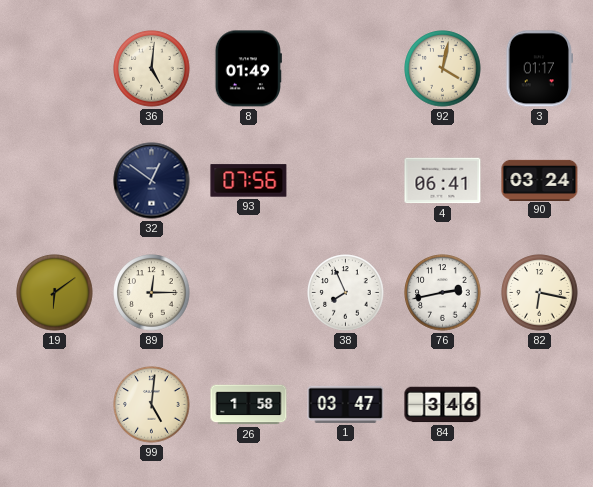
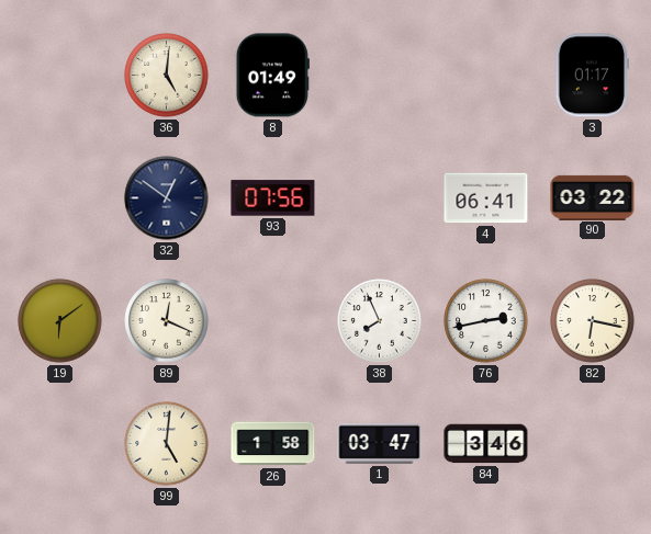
92: 4:02 -> none (443, 69)
90: 03:24 -> 03:22 (593, 197)
89: 12:15 -> 12:19 (167, 321)
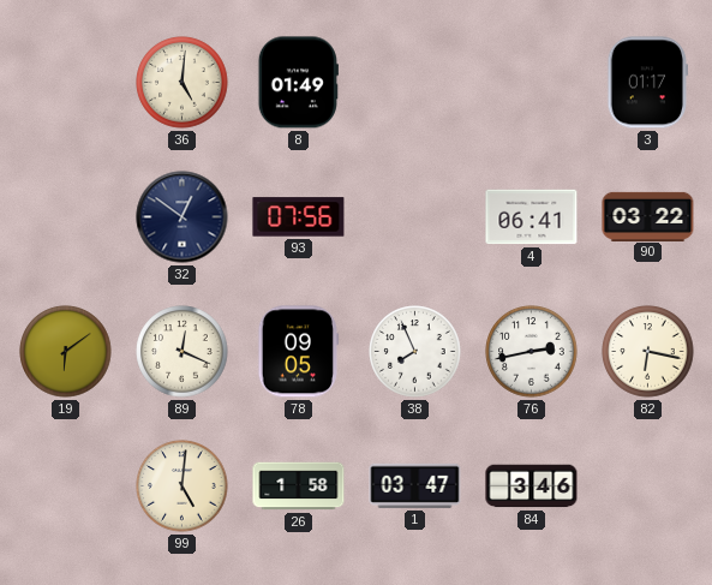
78: none -> 09:05 (299, 352)
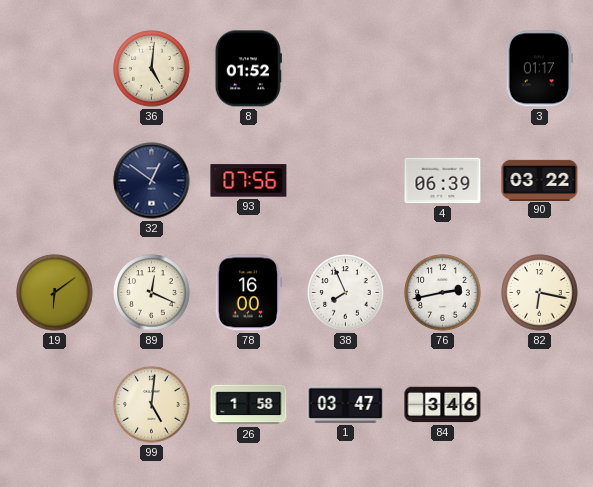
8: 01:49 -> 01:52 (248, 69)
4: 06:41 -> 06:39 (443, 181)
78: 09:05 -> 16:00 (249, 293)
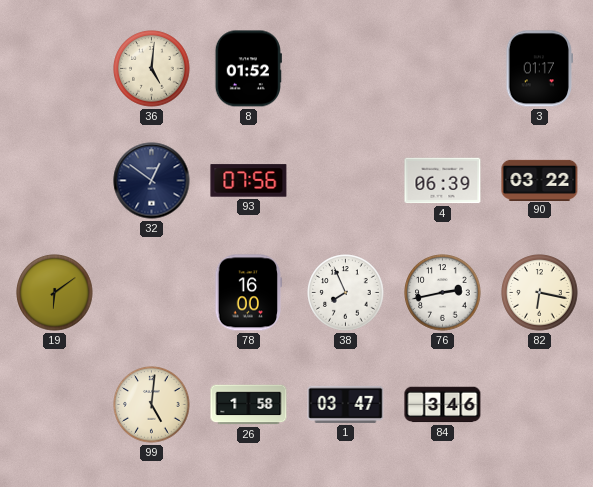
89: 12:19 -> none (152, 293)
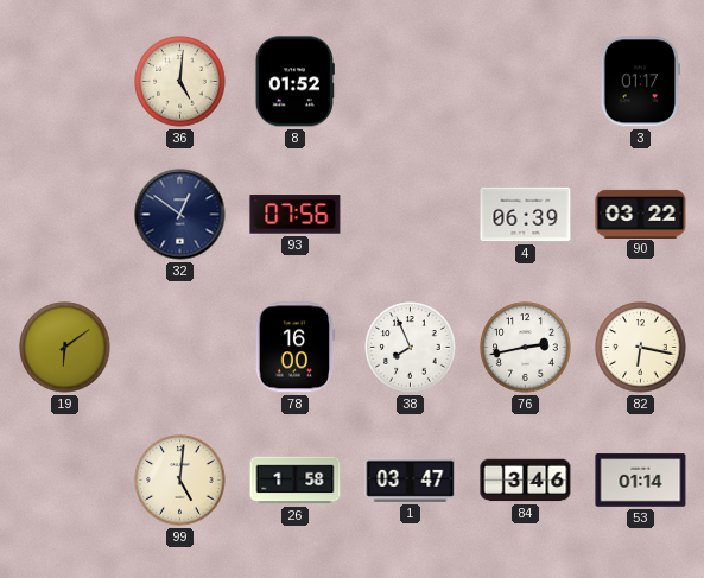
53: none -> 01:14 (641, 481)
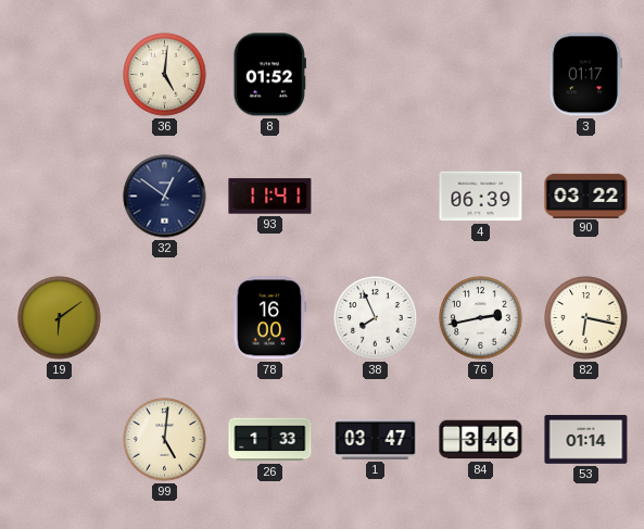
93: 07:56 -> 11:41 (270, 197)
26: 1:58 -> 1:33 (270, 440)
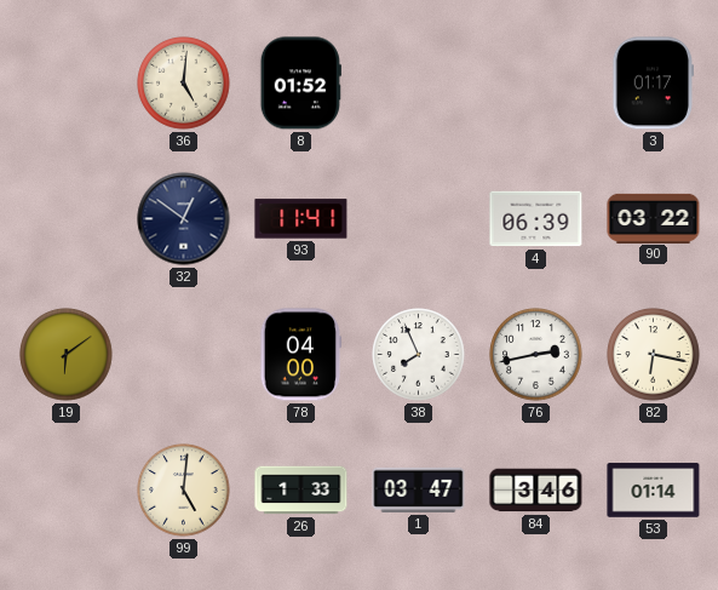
78: 16:00 -> 04:00 (301, 355)
